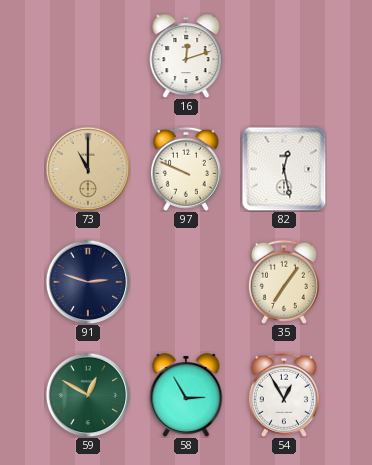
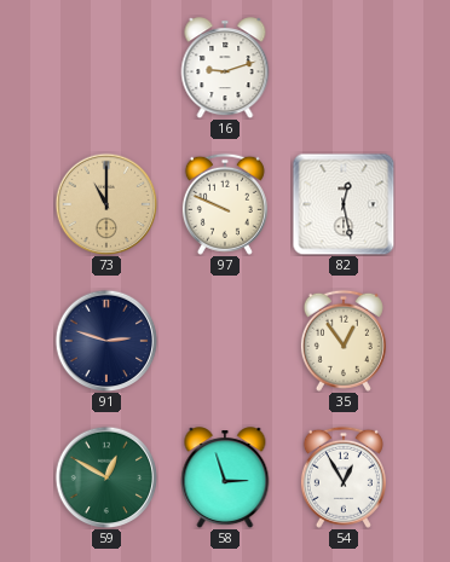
16: 12:12 -> 9:12 (225, 68)
35: 7:06 -> 12:54 (344, 341)
58: 2:55 -> 2:57 (225, 477)
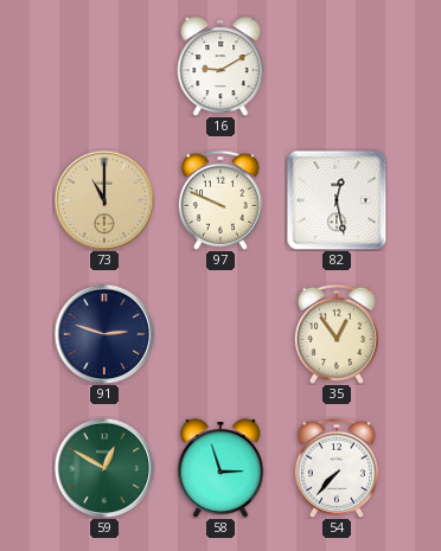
16: 9:12 -> 9:10 (220, 66)
54: 12:55 -> 7:37 (337, 468)
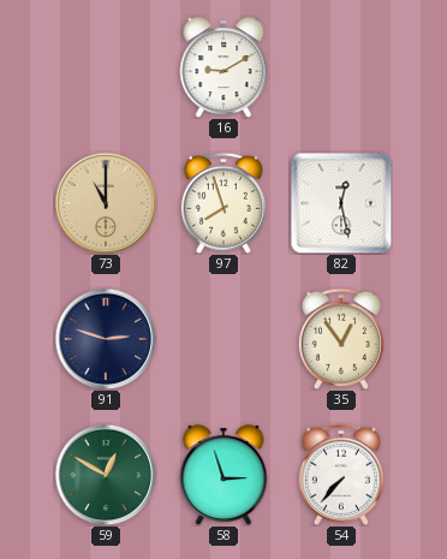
97: 9:49 -> 7:57 (223, 203)
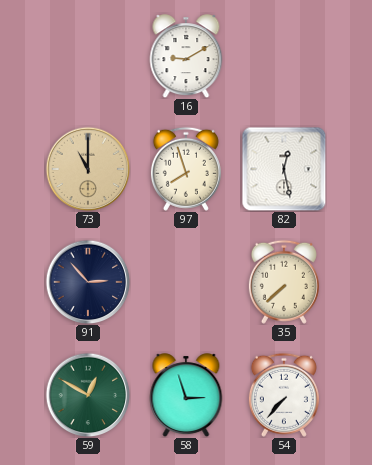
91: 2:48 -> 2:53 (88, 282)
35: 12:54 -> 7:38 (284, 282)
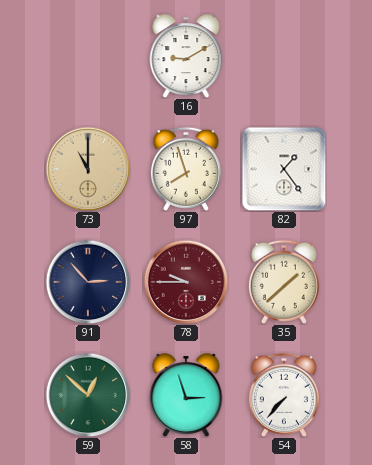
82: 12:28 -> 1:24 (284, 169)
78: none -> 9:45 (186, 282)
35: 7:38 -> 1:38 (284, 282)
59: 12:50 -> 12:52 (88, 395)
